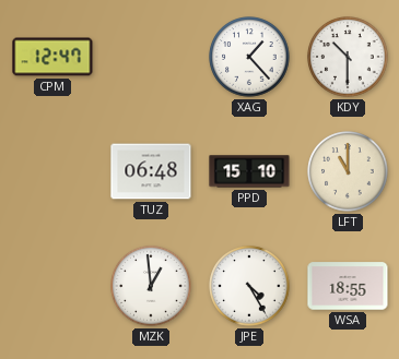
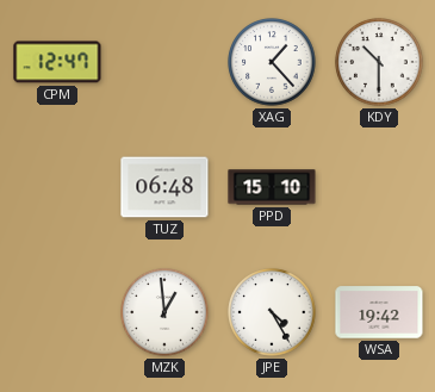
LFT: 11:00 -> none (348, 171)
WSA: 18:55 -> 19:42 (379, 312)
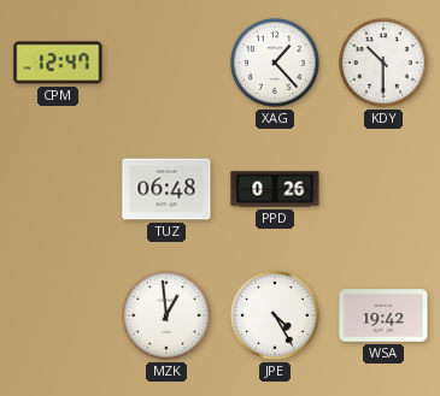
PPD: 15:10 -> 0:26 (275, 189)
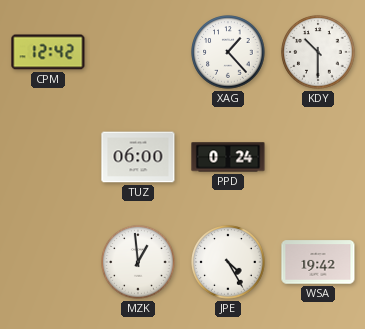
CPM: 12:47 -> 12:42 (48, 52)
TUZ: 06:48 -> 06:00 (138, 157)
PPD: 0:26 -> 0:24 (228, 157)
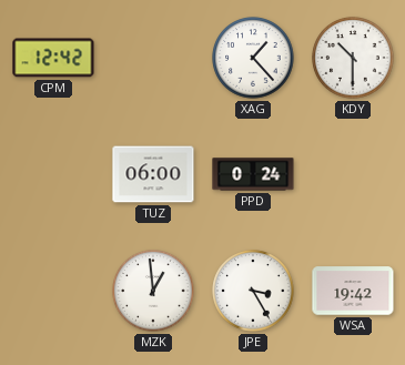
JPE: 4:25 -> 3:25 (253, 291)
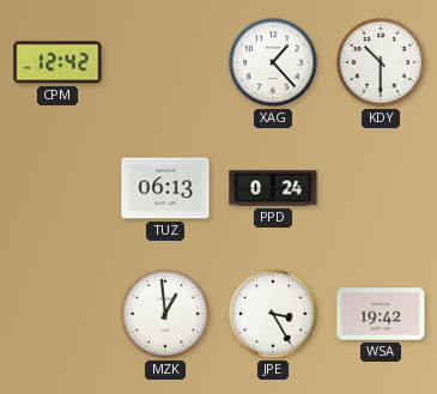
TUZ: 06:00 -> 06:13 (165, 188)
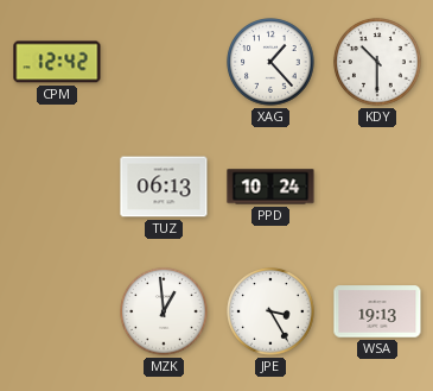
PPD: 0:24 -> 10:24 (270, 187)
WSA: 19:42 -> 19:13 (377, 311)
